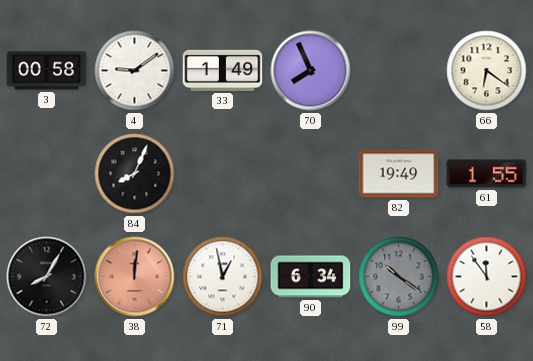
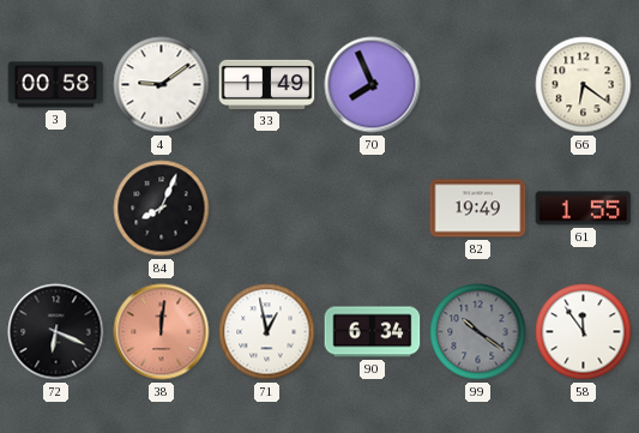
72: 8:05 -> 6:19 (56, 332)
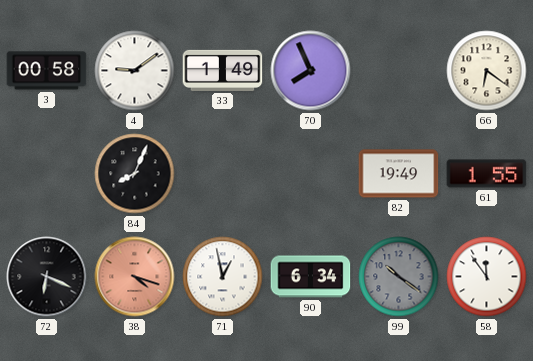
38: 12:01 -> 4:18 (135, 277)
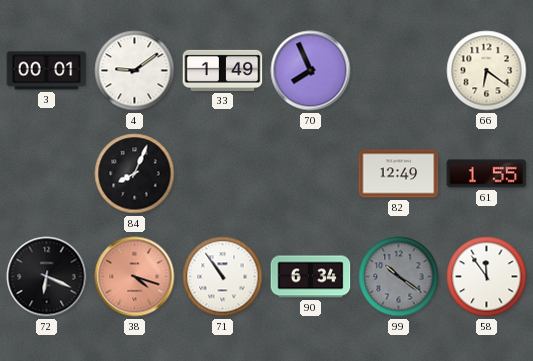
3: 00:58 -> 00:01 (47, 71)
82: 19:49 -> 12:49 (399, 174)
71: 12:58 -> 10:54 (223, 277)
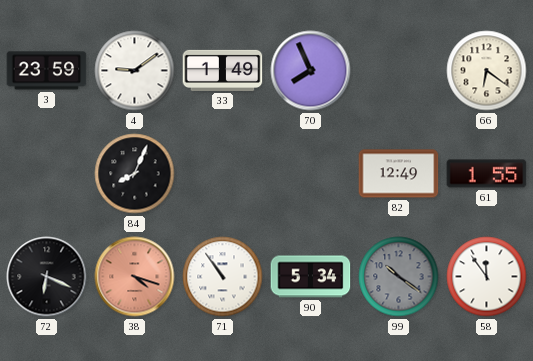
3: 00:01 -> 23:59 (47, 71)
90: 6:34 -> 5:34 (311, 277)
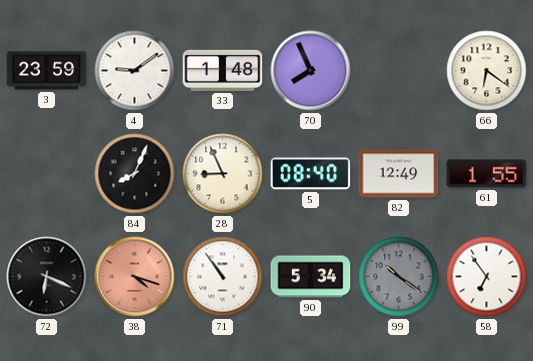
33: 1:49 -> 1:48 (223, 70)
28: none -> 8:56 (223, 174)
5: none -> 08:40 (311, 174)
58: 11:54 -> 6:54 (487, 277)
